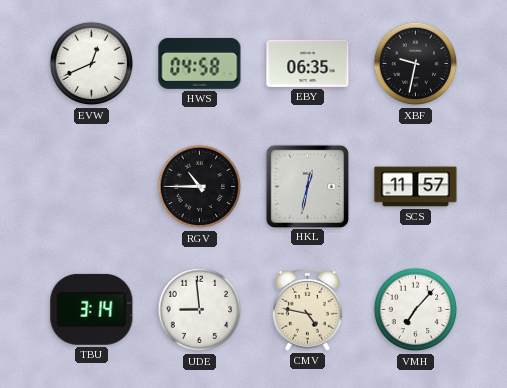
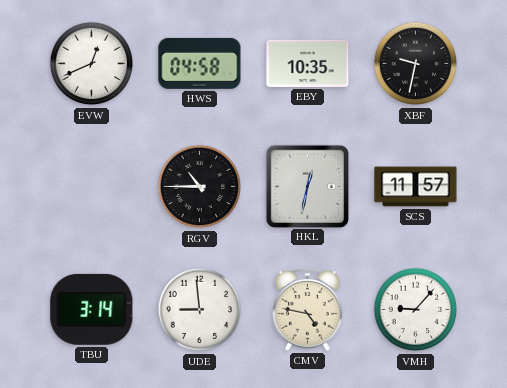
EBY: 06:35 -> 10:35 (308, 63)
VMH: 7:07 -> 9:07 (416, 310)
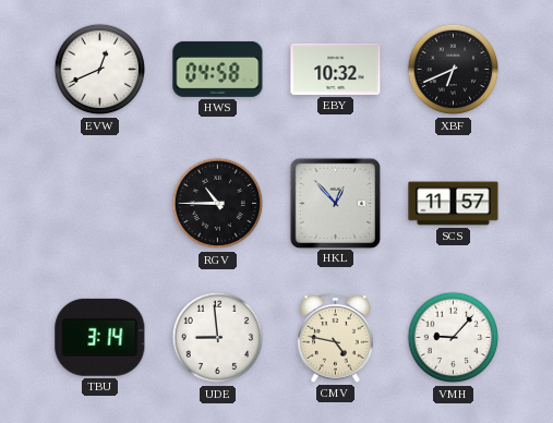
EBY: 10:35 -> 10:32 (336, 69)
XBF: 9:32 -> 6:41 (454, 70)
HKL: 12:32 -> 12:53 (335, 203)
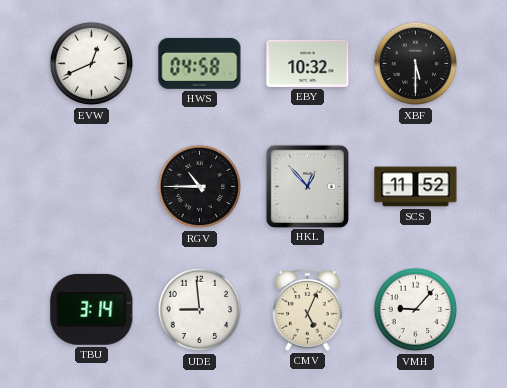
XBF: 6:41 -> 5:30 (416, 64)
SCS: 11:57 -> 11:52 (416, 187)
CMV: 4:47 -> 5:04 (308, 310)
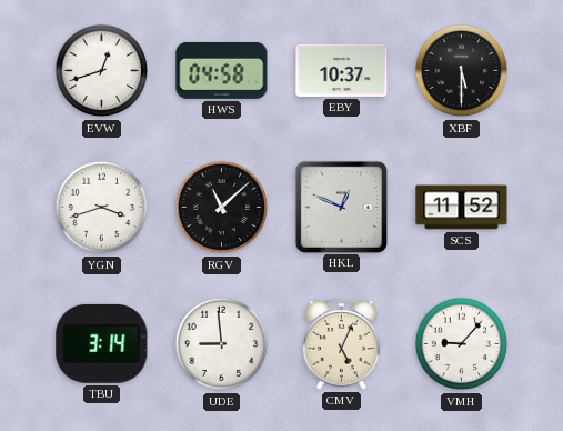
EVW: 12:41 -> 12:42 (102, 71)
EBY: 10:32 -> 10:37 (342, 70)
YGN: none -> 3:42 (102, 208)
RGV: 10:45 -> 11:08 (222, 208)
HKL: 12:53 -> 12:49 (341, 207)
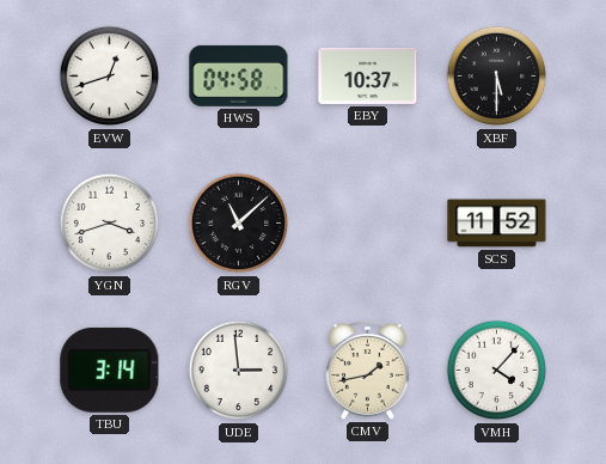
HKL: 12:49 -> none (341, 207)
UDE: 8:59 -> 2:59 (239, 371)
CMV: 5:04 -> 1:43 (368, 371)
VMH: 9:07 -> 4:07 (497, 371)
